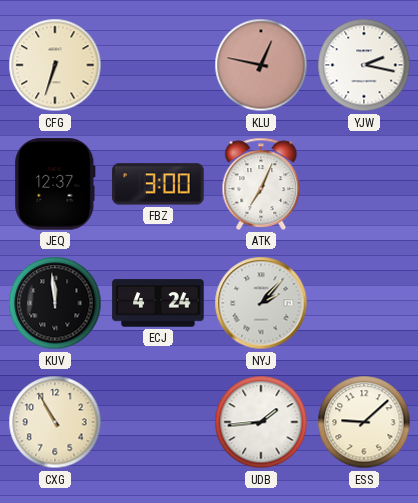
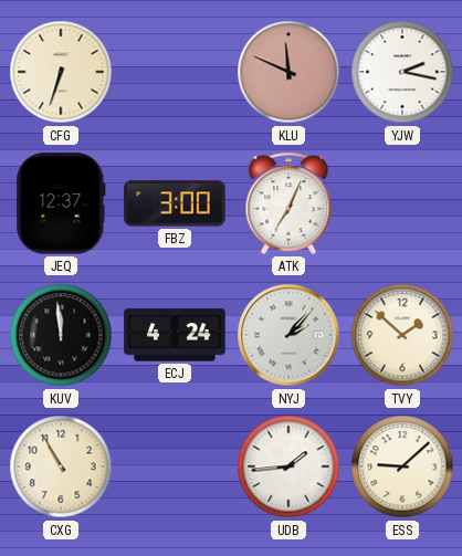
KLU: 12:47 -> 11:49 (288, 72)
TVY: none -> 1:52 (402, 335)
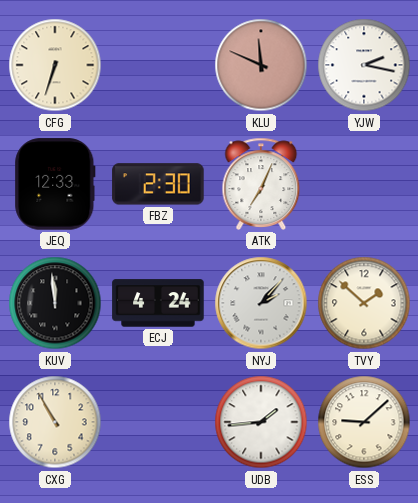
JEQ: 12:37 -> 12:33 (55, 184)
FBZ: 3:00 -> 2:30 (158, 184)
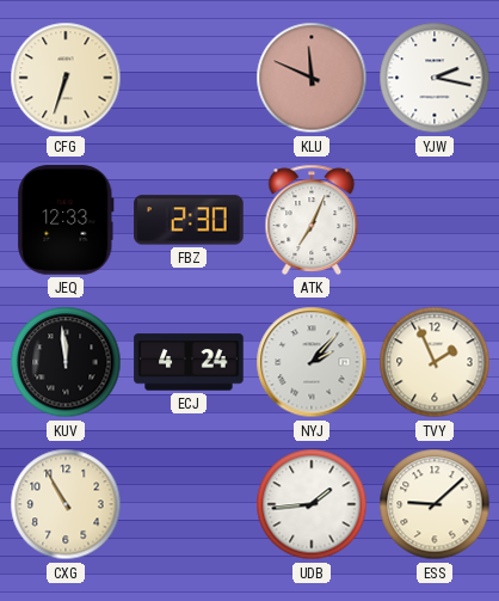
TVY: 1:52 -> 1:56 (435, 362)
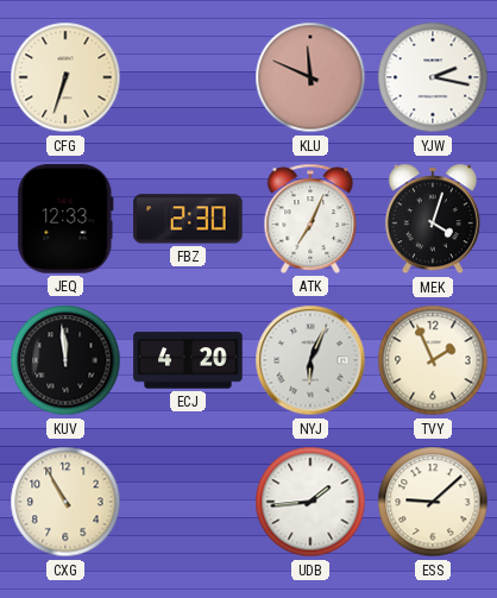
MEK: none -> 4:03 (433, 219)
ECJ: 4:24 -> 4:20 (188, 360)
NYJ: 2:07 -> 6:04 (310, 360)
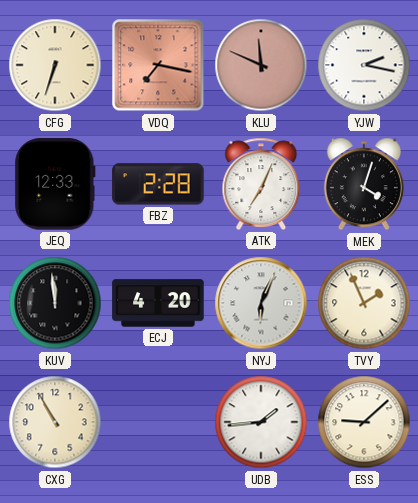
VDQ: none -> 7:17 (158, 65)
FBZ: 2:30 -> 2:28 (158, 184)
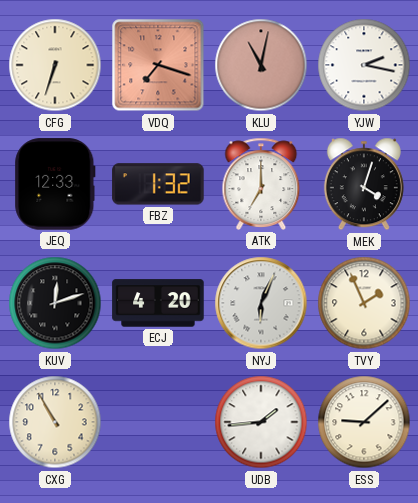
VDQ: 7:17 -> 7:18 (158, 65)
KLU: 11:49 -> 11:02 (261, 65)
FBZ: 2:28 -> 1:32 (158, 184)
ATK: 7:04 -> 7:00 (261, 184)
KUV: 11:59 -> 12:12 (55, 303)
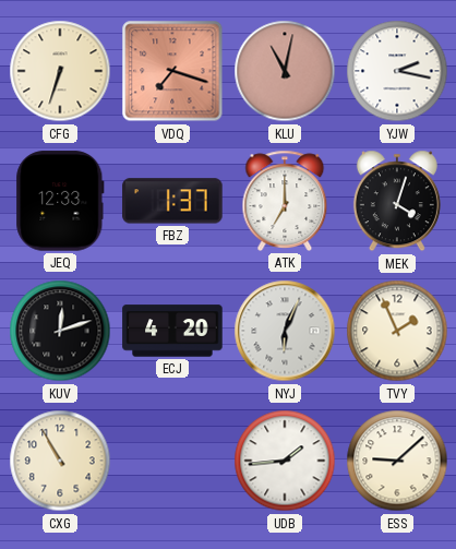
FBZ: 1:32 -> 1:37 (172, 201)
